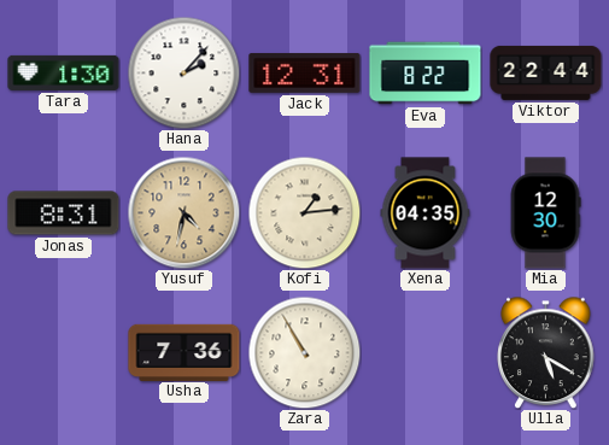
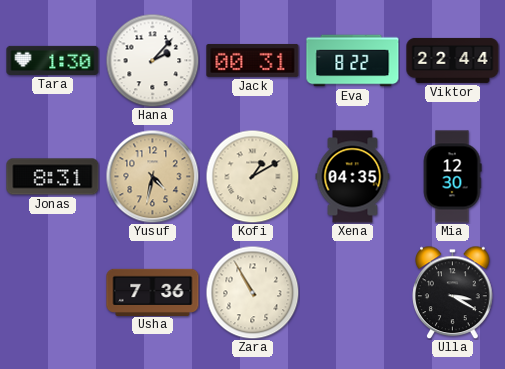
Jack: 12:31 -> 00:31 (253, 60)
Kofi: 1:14 -> 1:10 (252, 176)
Ulla: 5:20 -> 3:20 (453, 292)
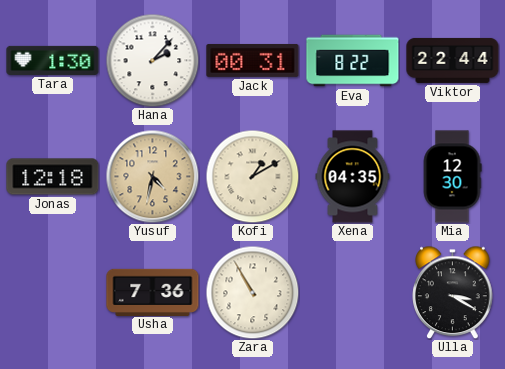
Jonas: 8:31 -> 12:18 (53, 177)
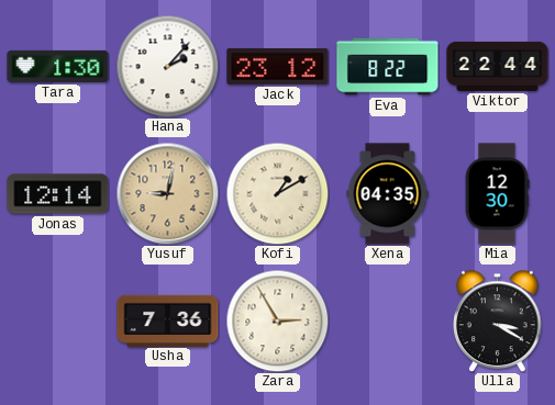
Jack: 00:31 -> 23:12 (278, 66)
Jonas: 12:18 -> 12:14 (58, 194)
Yusuf: 4:32 -> 9:02 (167, 193)
Zara: 10:55 -> 2:55 (277, 320)
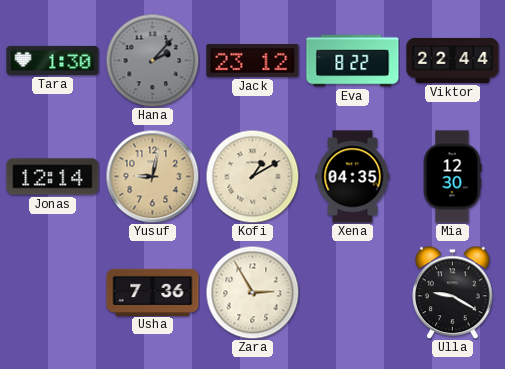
Hana dial: white -> grey (152, 60)
Ulla: 3:20 -> 9:20 (453, 292)
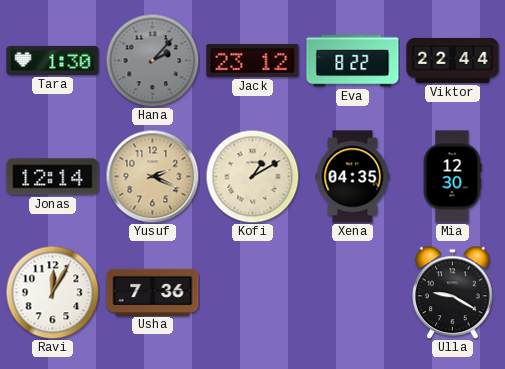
Yusuf: 9:02 -> 2:19 (152, 176)
Ravi: none -> 12:05 (52, 292)
Zara: 2:55 -> none (252, 292)
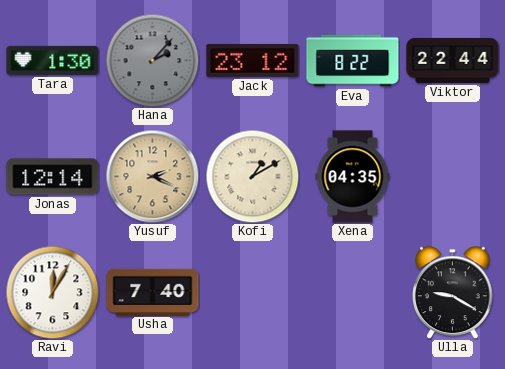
Mia: 12:30 -> none (452, 177)
Usha: 7:36 -> 7:40 (153, 292)
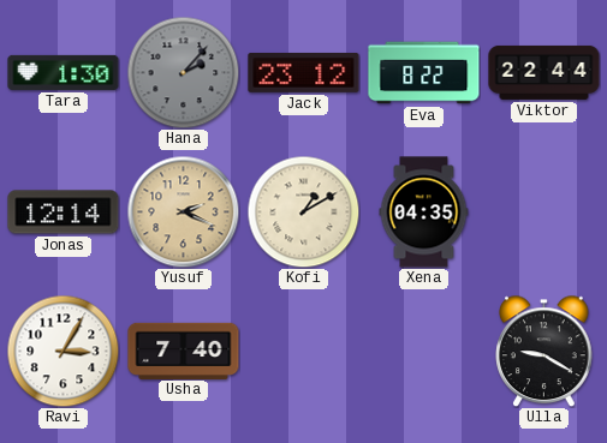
Ravi: 12:05 -> 3:05 (63, 351)
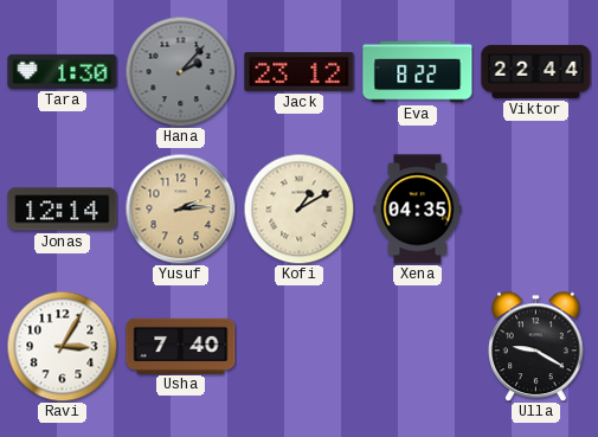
Yusuf: 2:19 -> 2:14 (180, 208)
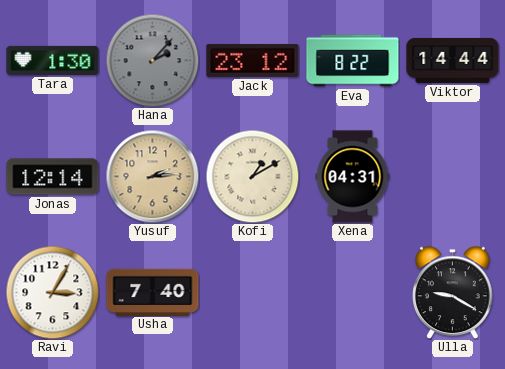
Viktor: 22:44 -> 14:44 (453, 60)
Xena: 04:35 -> 04:31 (353, 177)
